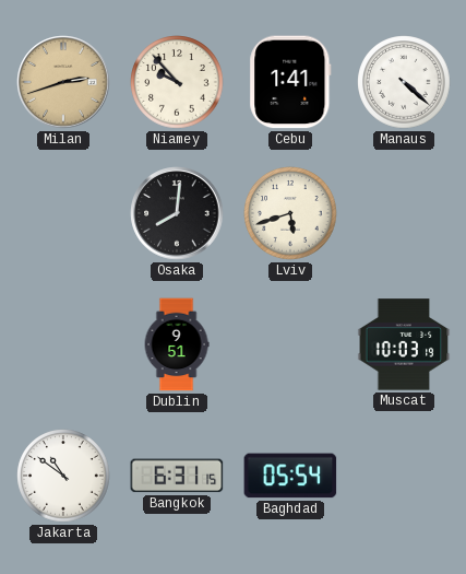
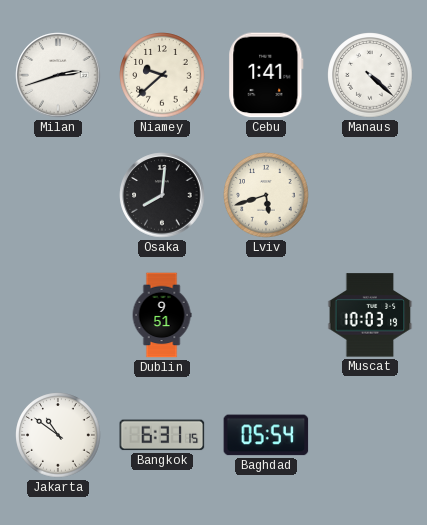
Milan dial: champagne -> white (58, 75)
Niamey: 9:53 -> 9:38 (162, 75)
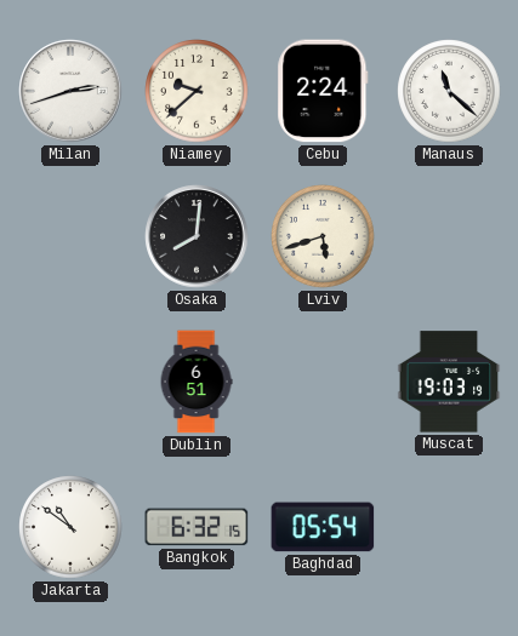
Cebu: 1:41 -> 2:24 (323, 91)
Manaus: 4:22 -> 11:22 (449, 91)
Dublin: 9:51 -> 6:51 (197, 382)
Muscat: 10:03 -> 19:03 (449, 382)
Bangkok: 6:31 -> 6:32 (197, 527)
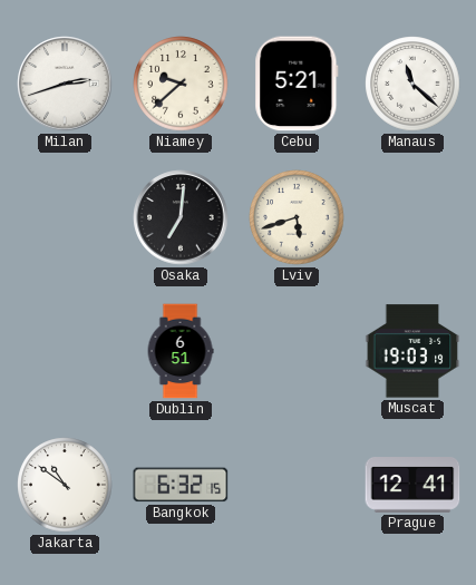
Cebu: 2:24 -> 5:21 (297, 84)
Osaka: 8:01 -> 7:01 (181, 217)
Baghdad: 05:54 -> none (323, 527)
Prague: none -> 12:41 (412, 486)
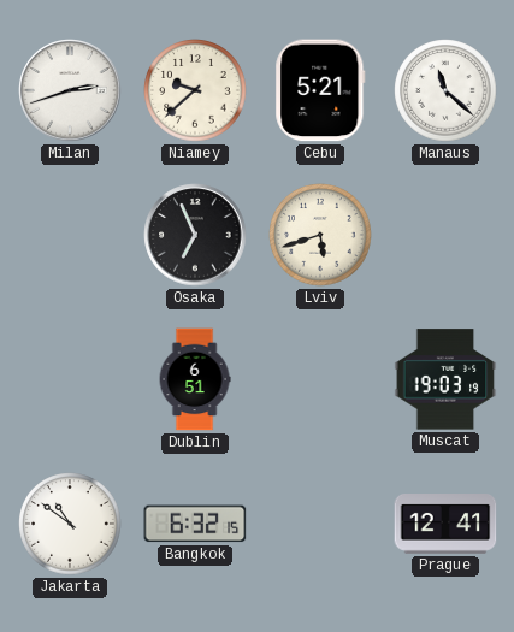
Osaka: 7:01 -> 6:56 (195, 235)
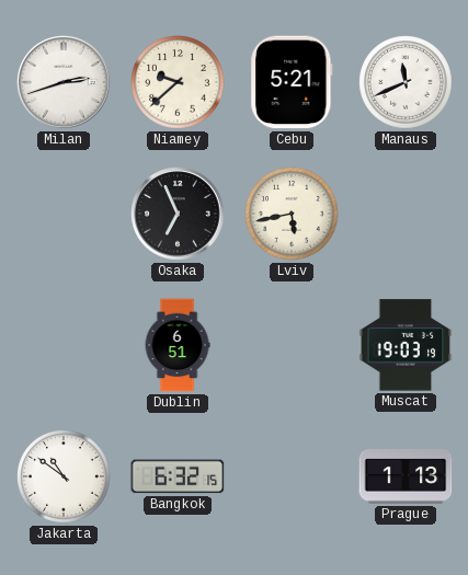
Manaus: 11:22 -> 11:41 (406, 82)
Lviv: 5:42 -> 5:43 (292, 214)
Prague: 12:41 -> 1:13 (406, 478)
